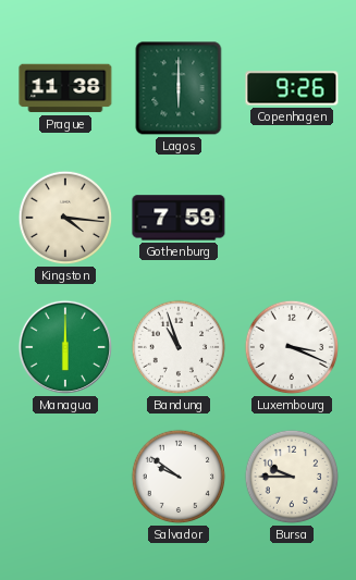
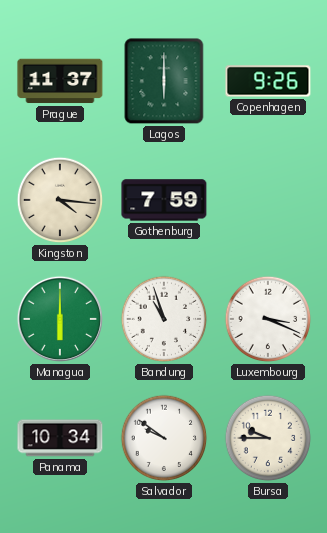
Prague: 11:38 -> 11:37 (60, 81)
Panama: none -> 10:34 (60, 438)
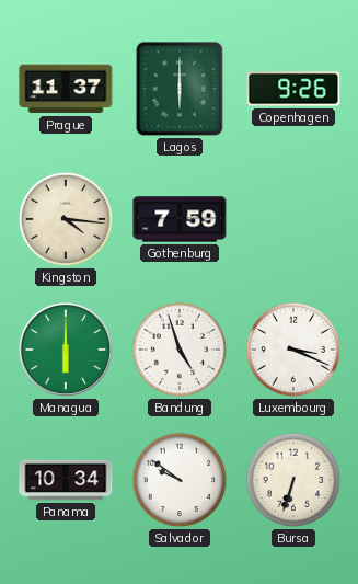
Bandung: 10:57 -> 4:57 (180, 350)
Bursa: 9:45 -> 6:33 (293, 480)
